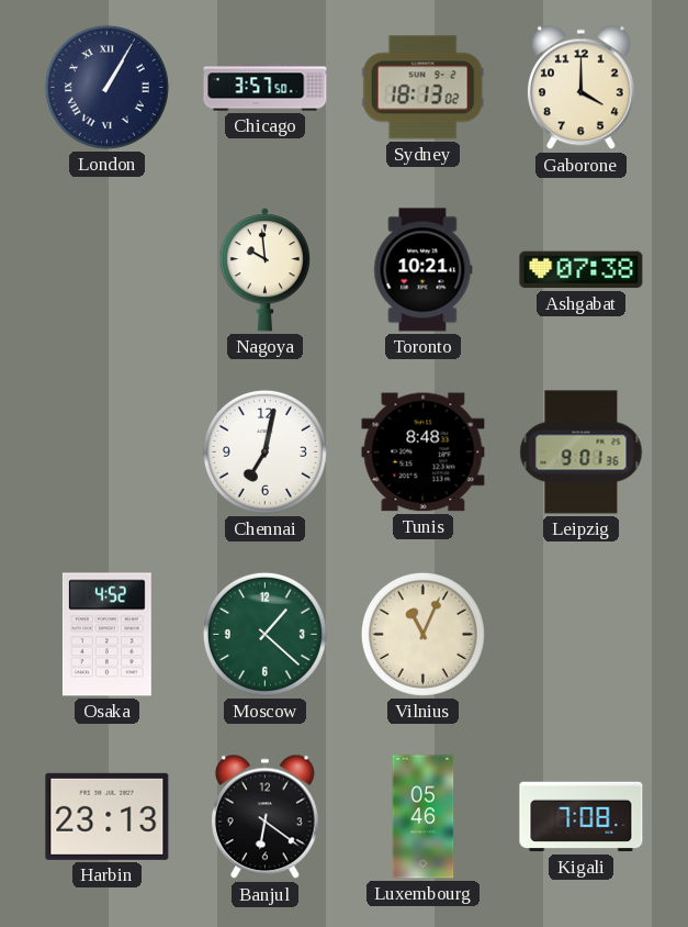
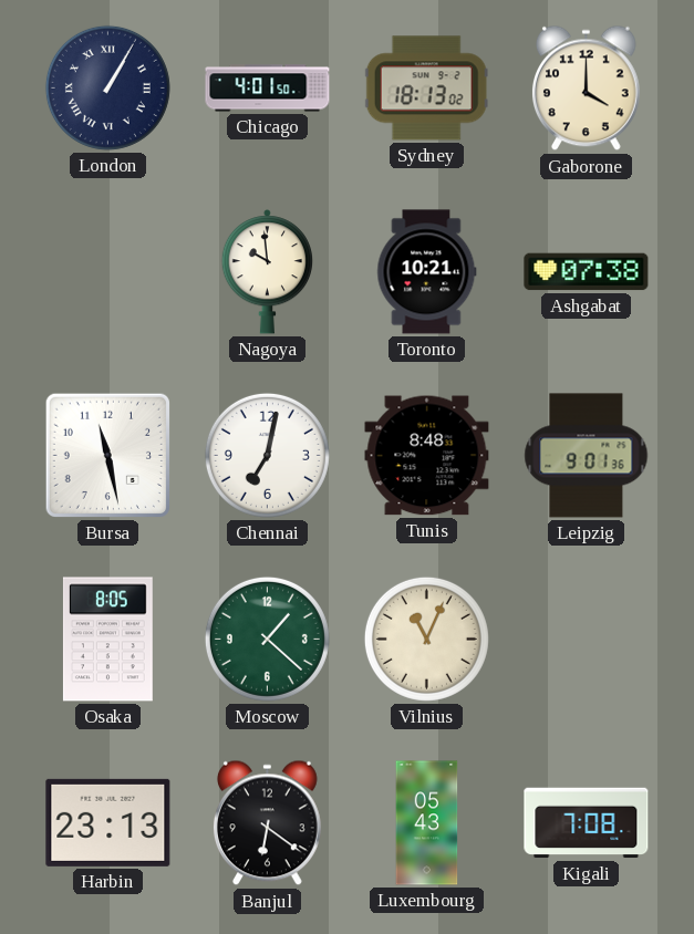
Chicago: 3:57 -> 4:01 (268, 89)
Bursa: none -> 11:28 (107, 455)
Osaka: 4:52 -> 8:05 (107, 640)
Luxembourg: 05:46 -> 05:43 (427, 823)
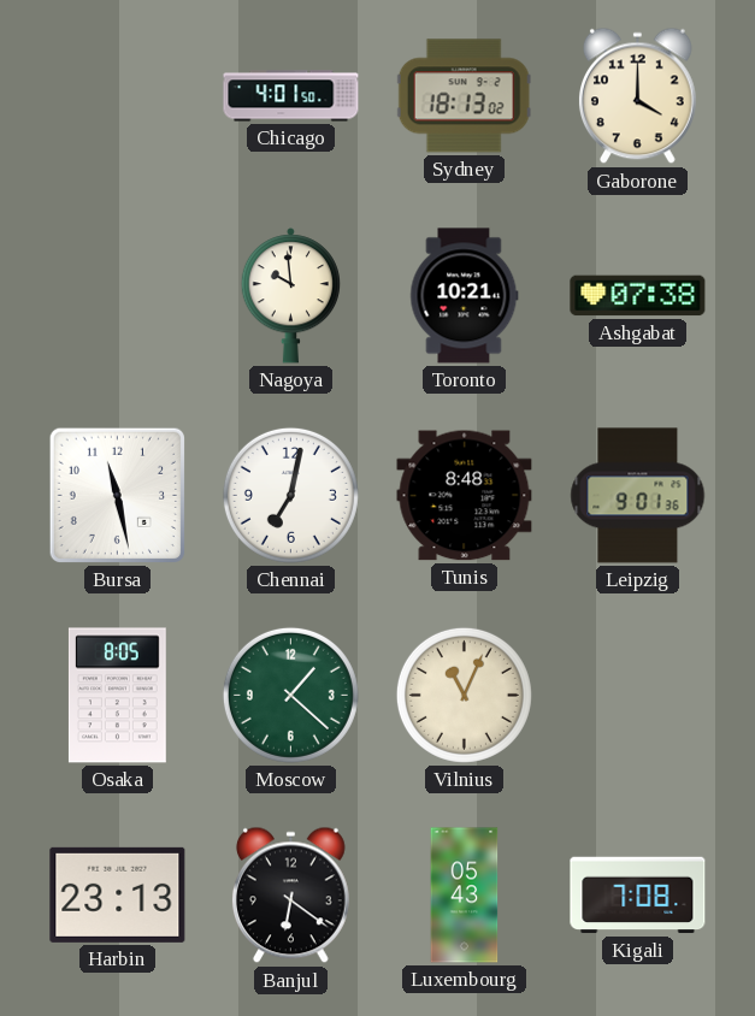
London: 1:05 -> none (107, 87)
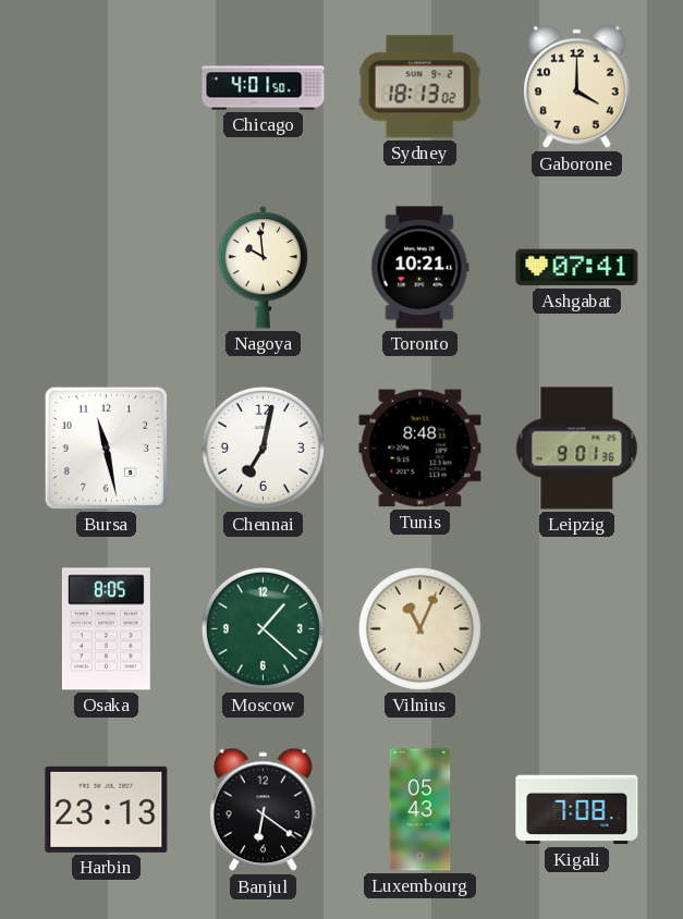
Ashgabat: 07:38 -> 07:41 (577, 268)
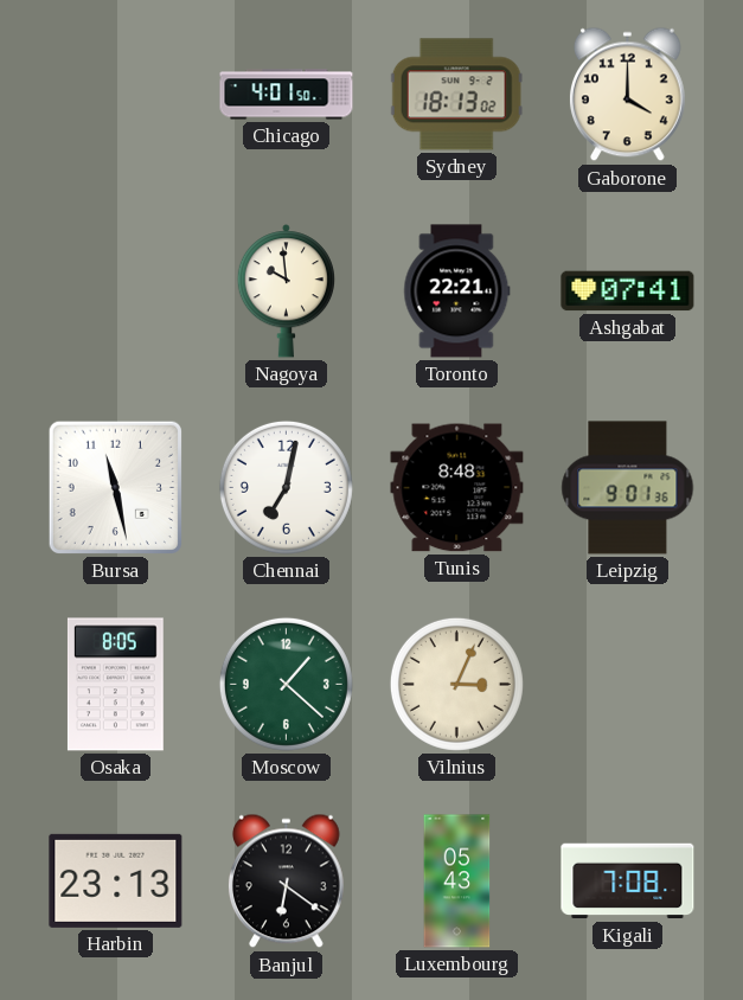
Toronto: 10:21 -> 22:21 (457, 291)
Vilnius: 11:04 -> 3:04 (456, 684)
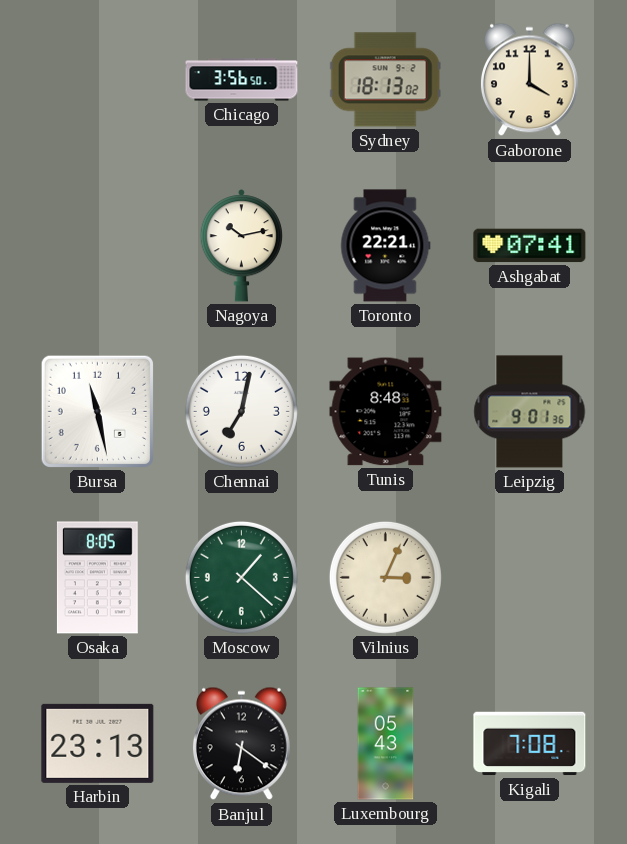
Chicago: 4:01 -> 3:56 (242, 80)
Nagoya: 9:59 -> 10:13 (241, 246)
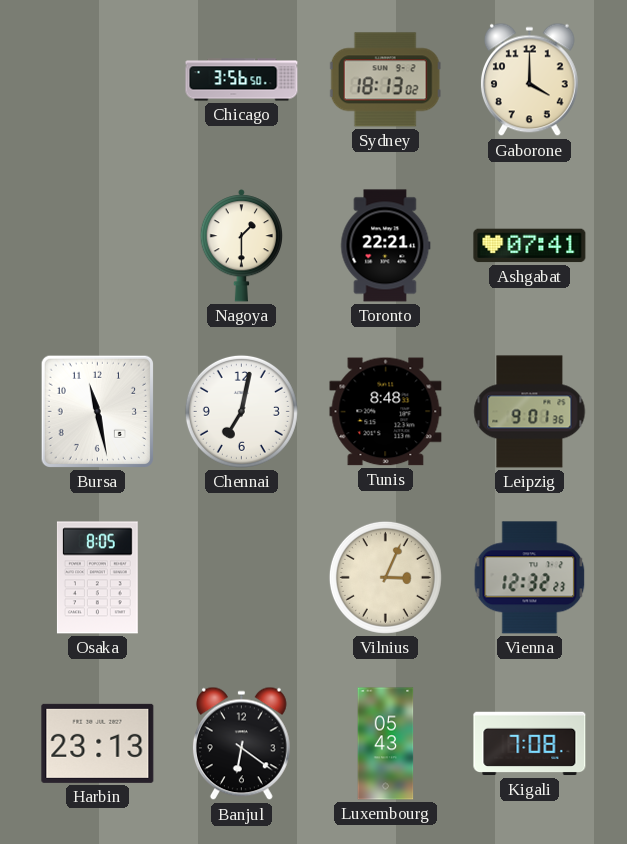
Nagoya: 10:13 -> 1:30 (241, 246)
Moscow: 1:22 -> none (241, 577)
Vienna: none -> 12:32 (530, 578)
